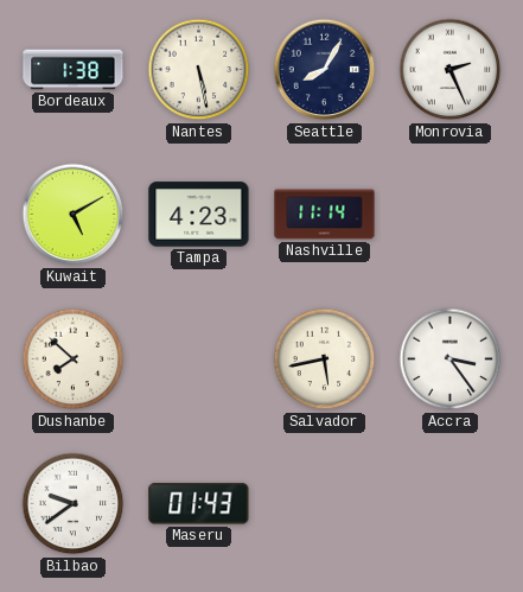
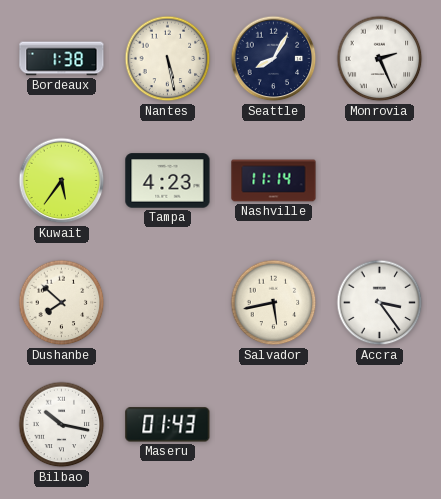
Kuwait: 5:10 -> 5:36 (62, 181)
Bilbao: 9:39 -> 10:17 (62, 425)
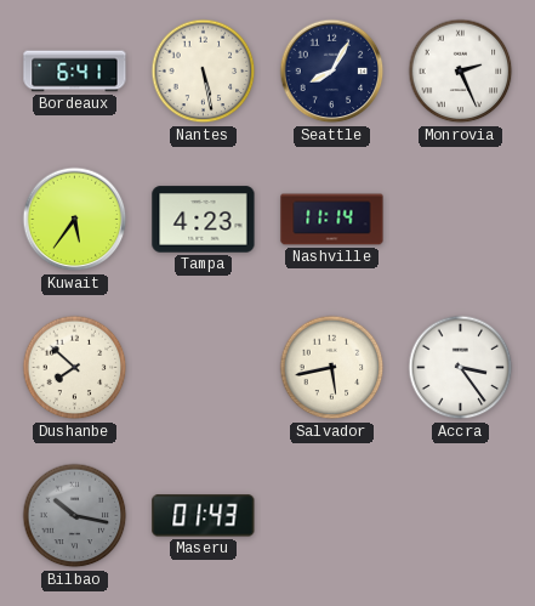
Bordeaux: 1:38 -> 6:41 (75, 72)
Bilbao dial: white -> grey (75, 516)
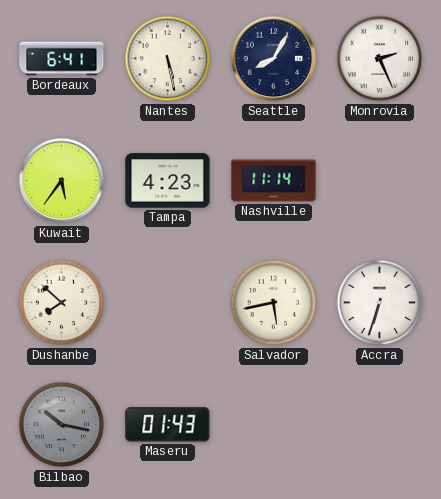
Accra: 3:24 -> 6:33 (380, 303)
